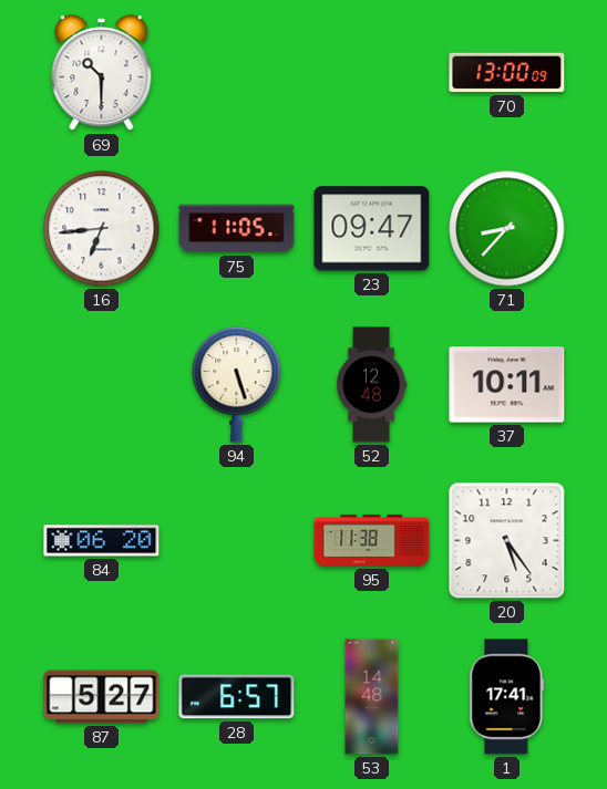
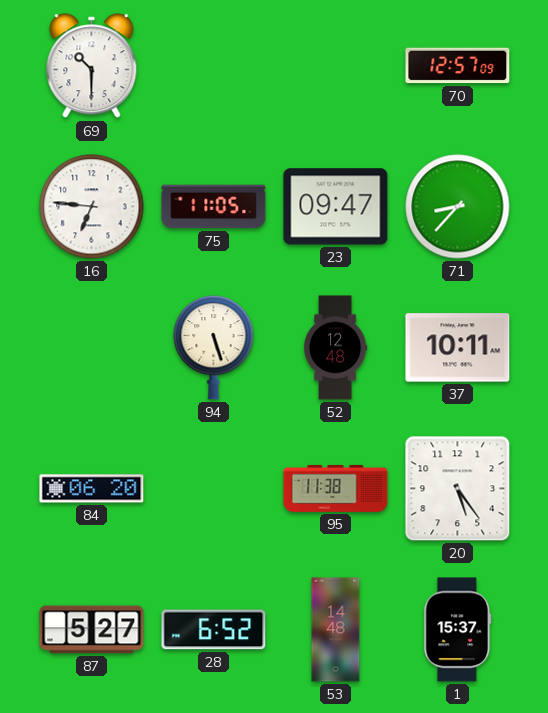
70: 13:00 -> 12:57 (458, 66)
16: 6:44 -> 6:46 (92, 207)
28: 6:57 -> 6:52 (214, 630)
1: 17:41 -> 15:37 (458, 630)
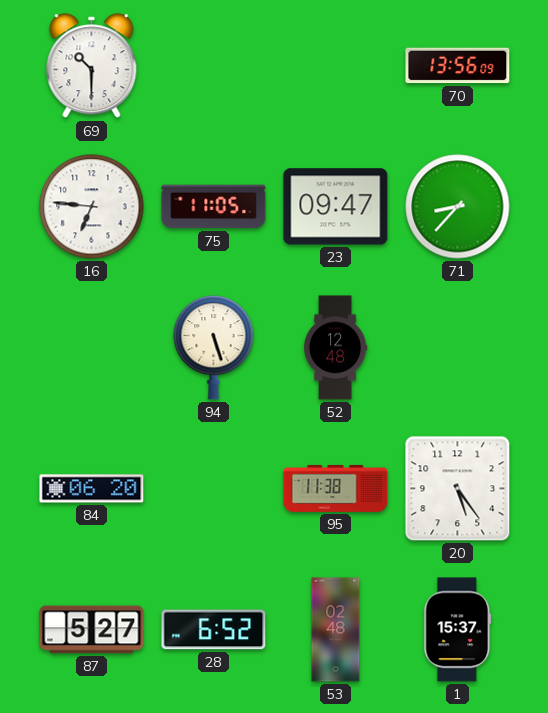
70: 12:57 -> 13:56 (458, 66)
37: 10:11 -> none (458, 348)
53: 14:48 -> 02:48 (336, 630)
